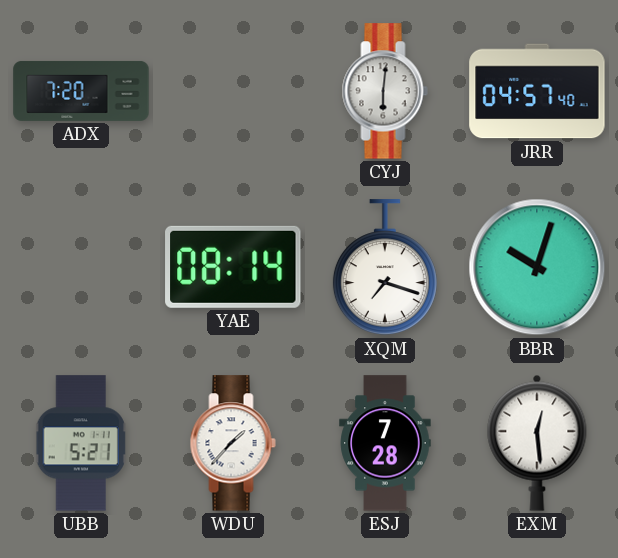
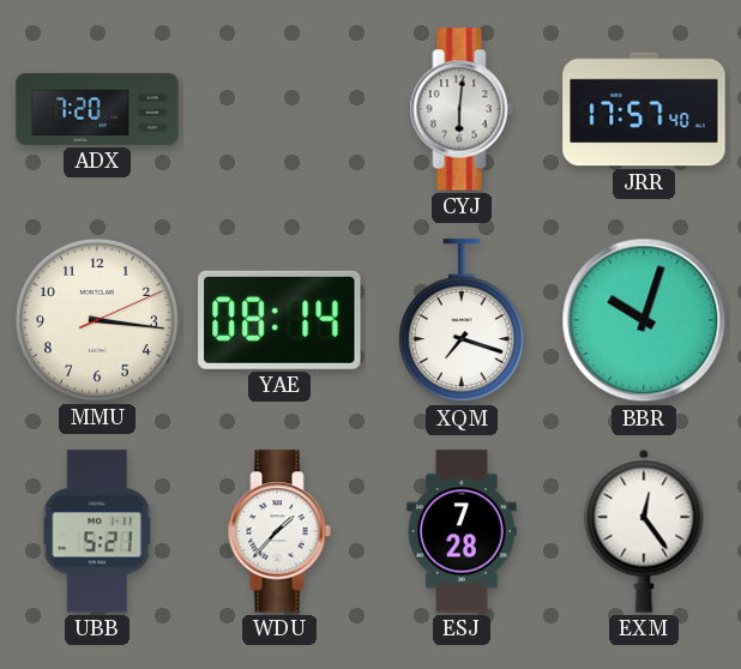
JRR: 04:57 -> 17:57 (644, 109)
MMU: none -> 3:16 (97, 320)
EXM: 12:29 -> 12:24 (644, 531)
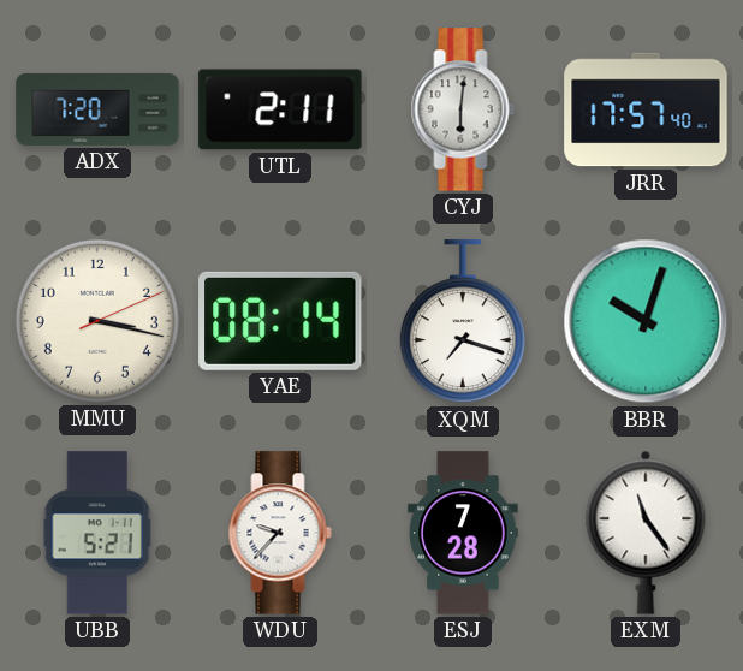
UTL: none -> 2:11 (280, 109)
MMU: 3:16 -> 3:17 (97, 321)
WDU: 1:37 -> 9:37 (280, 533)
EXM: 12:24 -> 11:24 (646, 533)
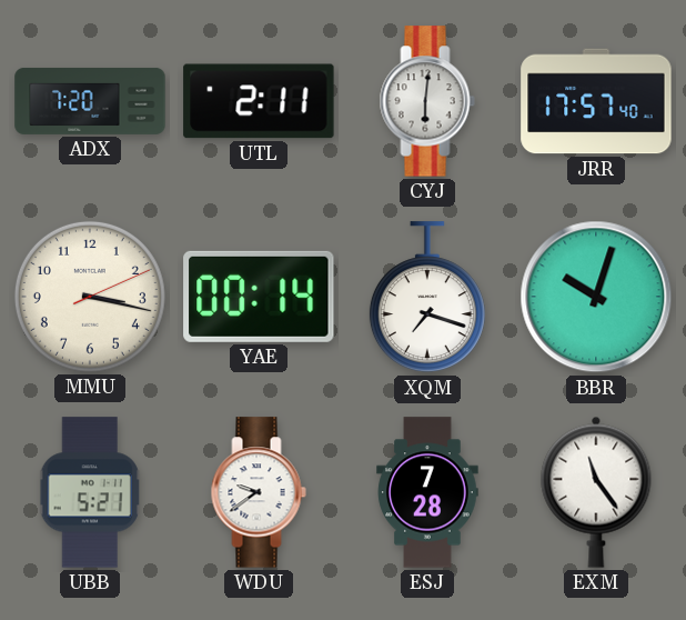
YAE: 08:14 -> 00:14 (259, 297)
WDU: 9:37 -> 9:39 (259, 492)
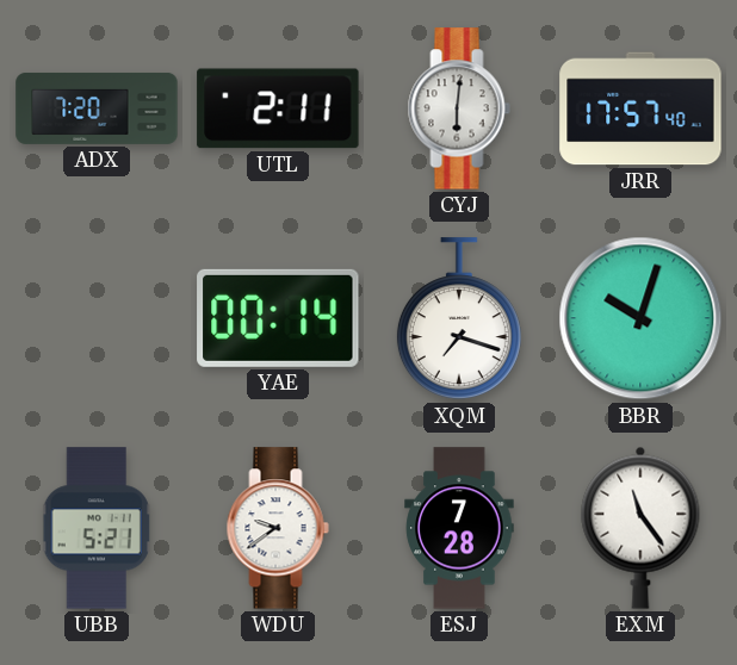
MMU: 3:17 -> none (90, 297)
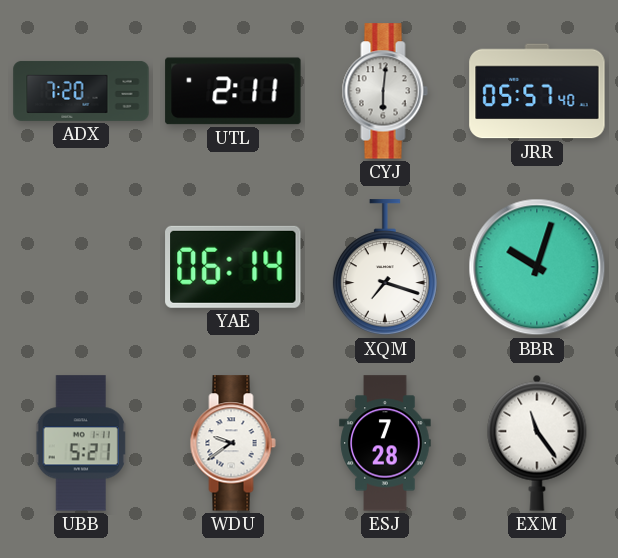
JRR: 17:57 -> 05:57 (537, 91)
YAE: 00:14 -> 06:14 (233, 267)
